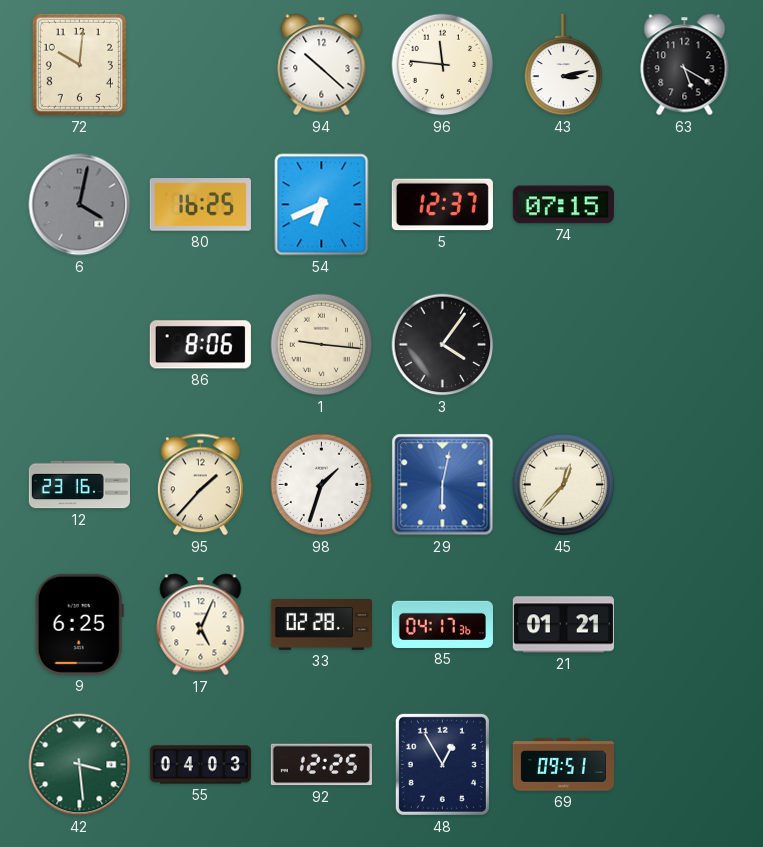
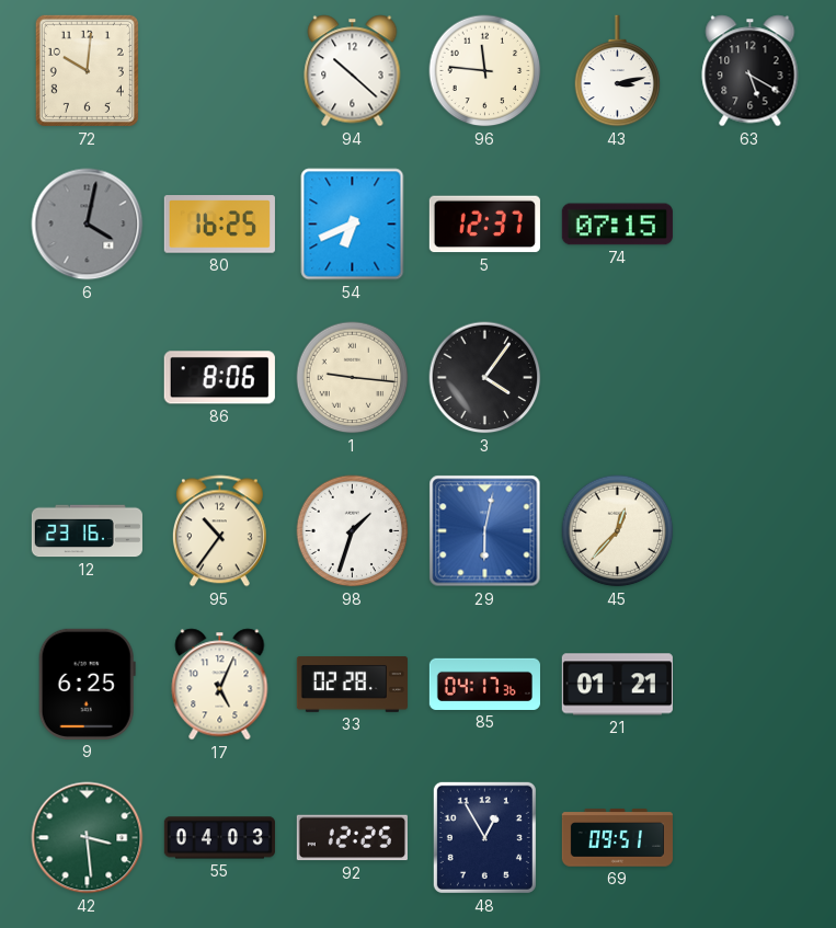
95: 1:37 -> 10:36 (219, 531)
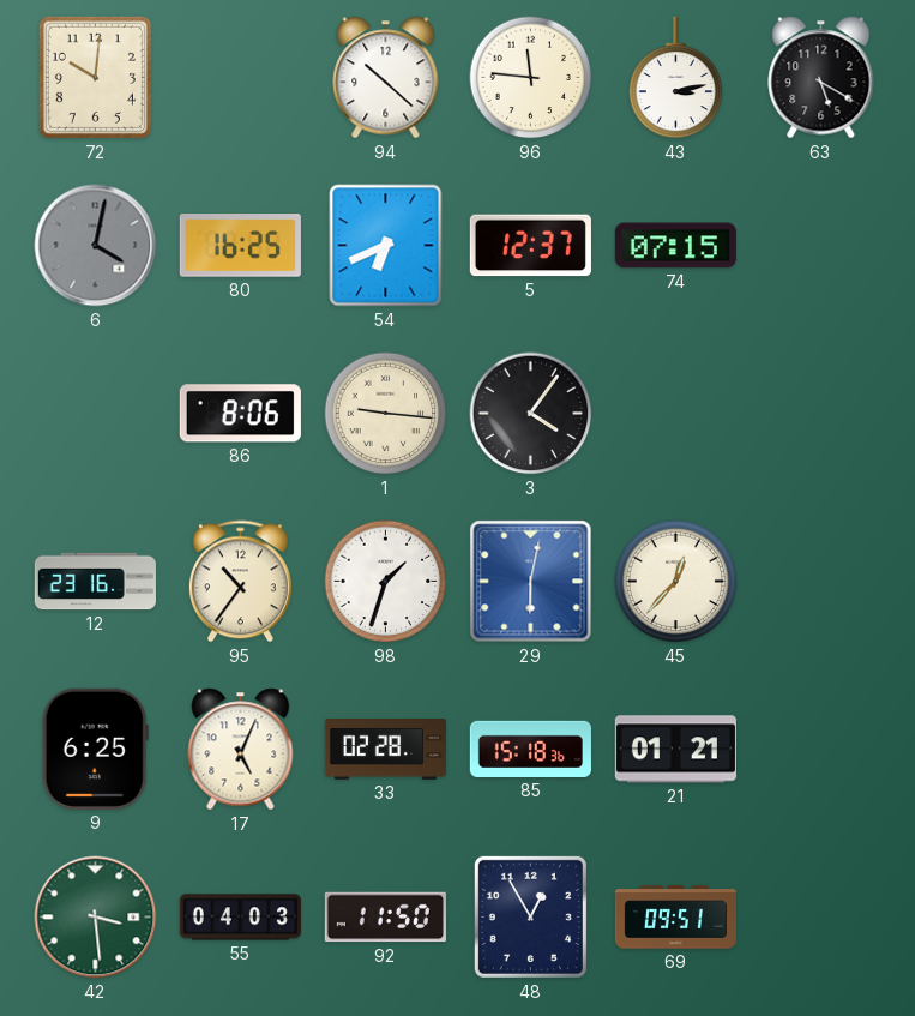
85: 04:17 -> 15:18 (530, 749)
92: 12:25 -> 11:50 (385, 918)
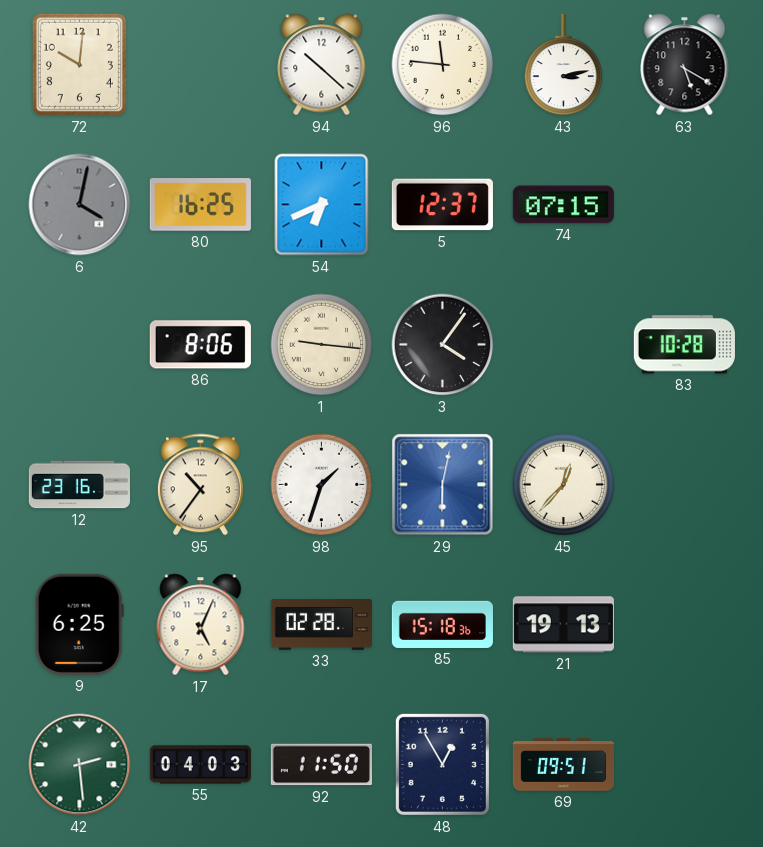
83: none -> 10:28 (684, 345)
21: 01:21 -> 19:13 (563, 625)
42: 3:29 -> 2:29 (80, 765)
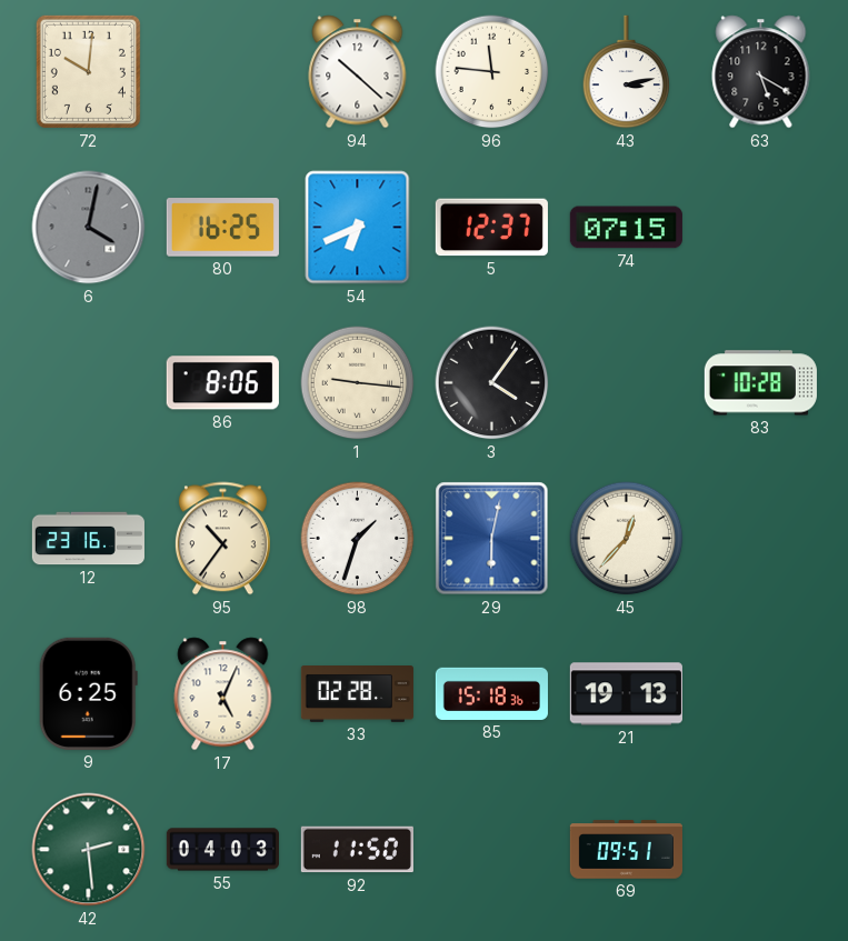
48: 12:55 -> none (442, 764)
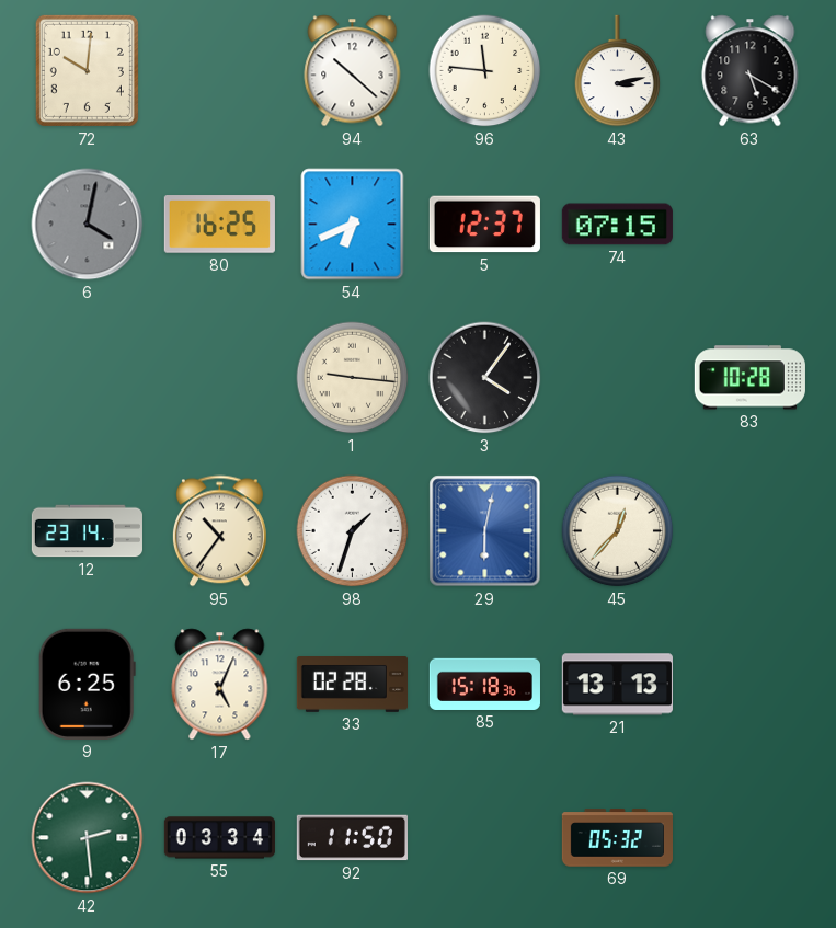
86: 8:06 -> none (222, 383)
12: 23:16 -> 23:14 (87, 531)
21: 19:13 -> 13:13 (617, 685)
55: 04:03 -> 03:34 (219, 838)
69: 09:51 -> 05:32 (617, 838)
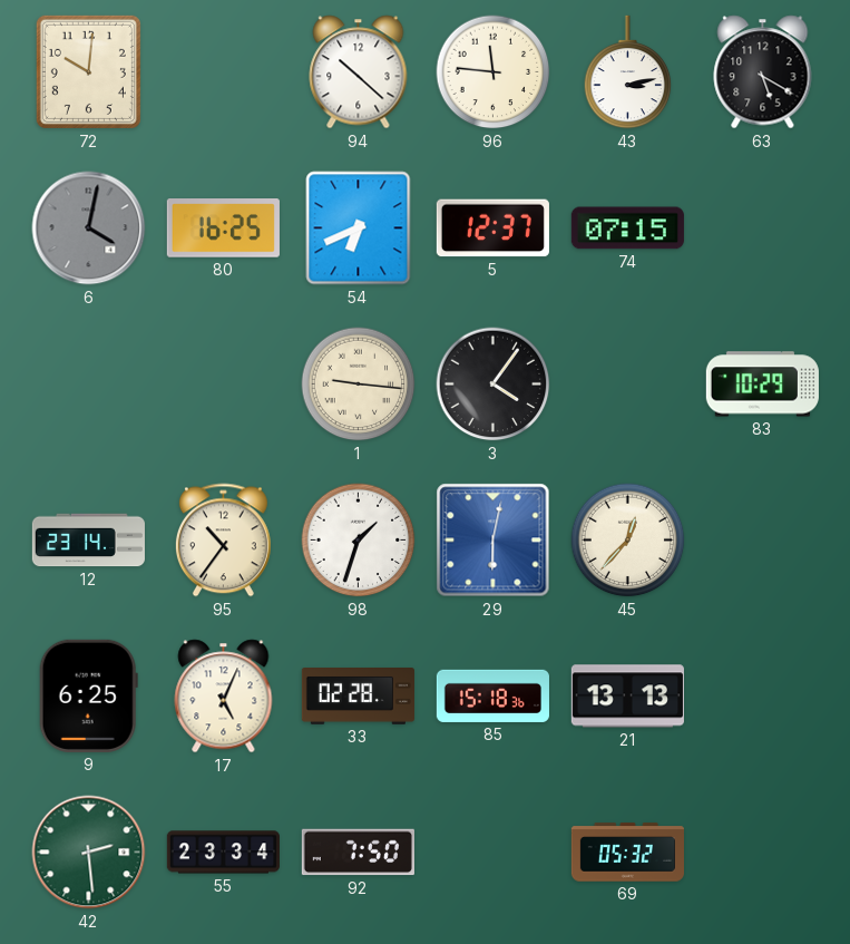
83: 10:28 -> 10:29 (762, 385)
55: 03:34 -> 23:34 (223, 853)
92: 11:50 -> 7:50 (358, 853)
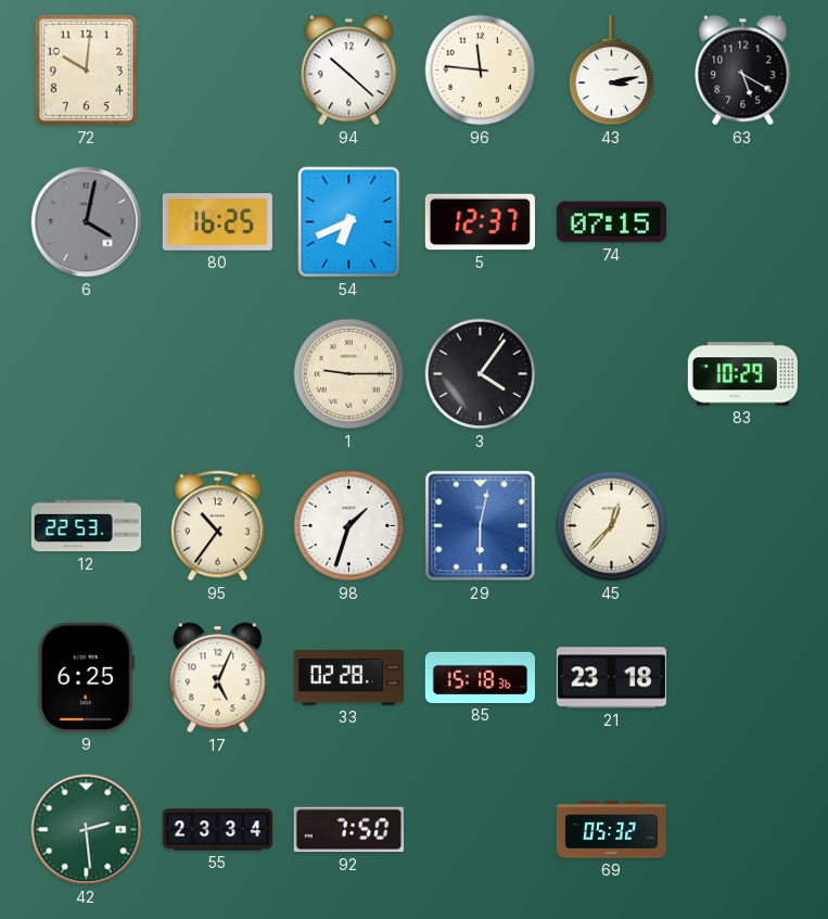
1: 9:16 -> 9:15 (349, 374)
12: 23:14 -> 22:53 (86, 526)
21: 13:13 -> 23:18 (611, 678)
